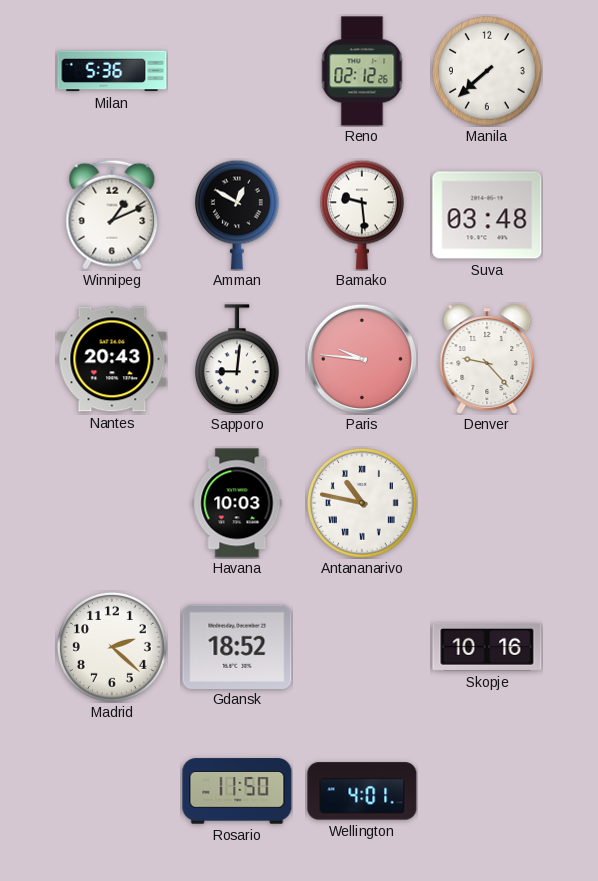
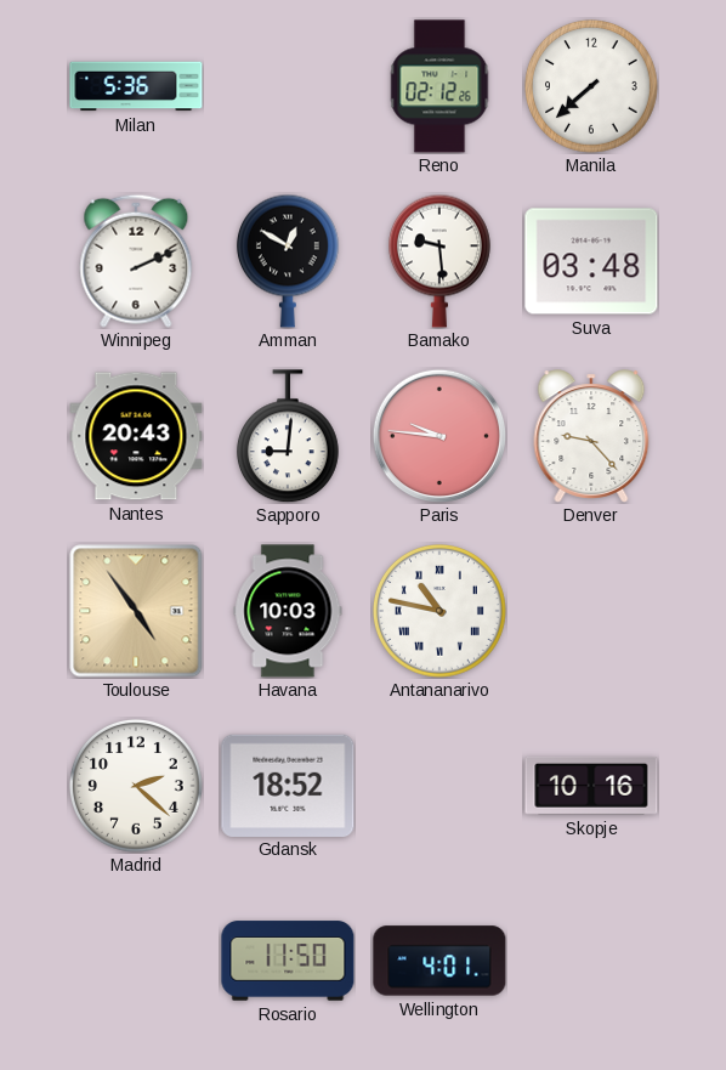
Winnipeg: 1:11 -> 2:11 (136, 261)
Toulouse: none -> 4:54 (136, 611)
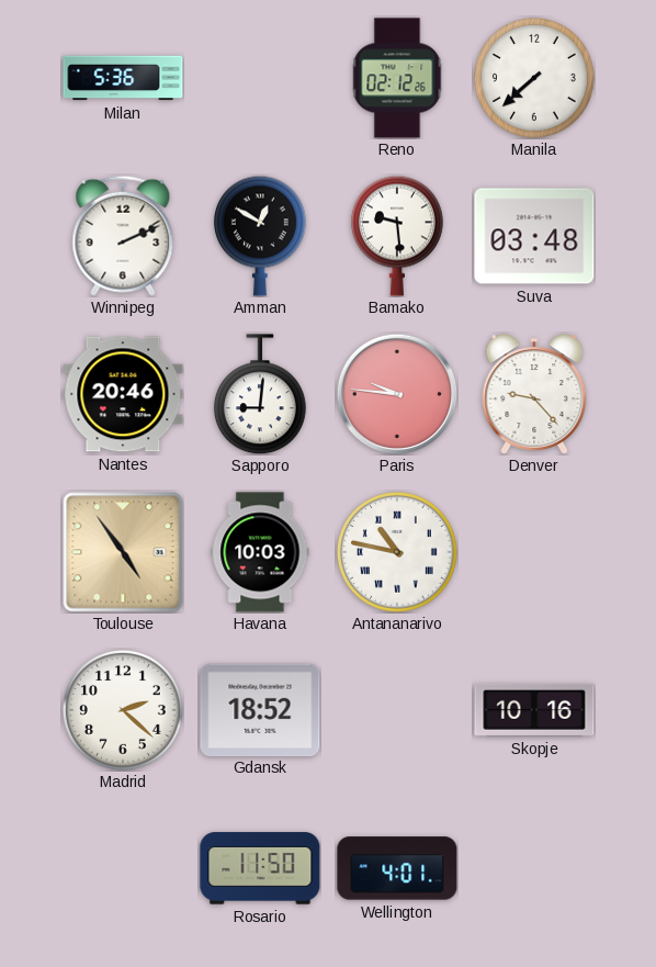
Nantes: 20:43 -> 20:46 (123, 394)
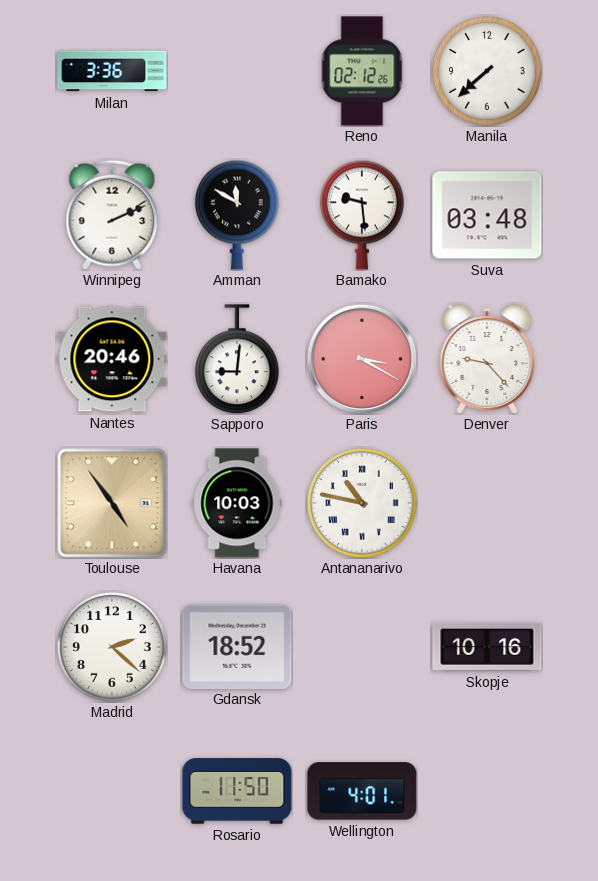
Milan: 5:36 -> 3:36 (112, 71)
Amman: 12:50 -> 11:50 (237, 215)
Paris: 9:46 -> 3:20 (361, 358)
